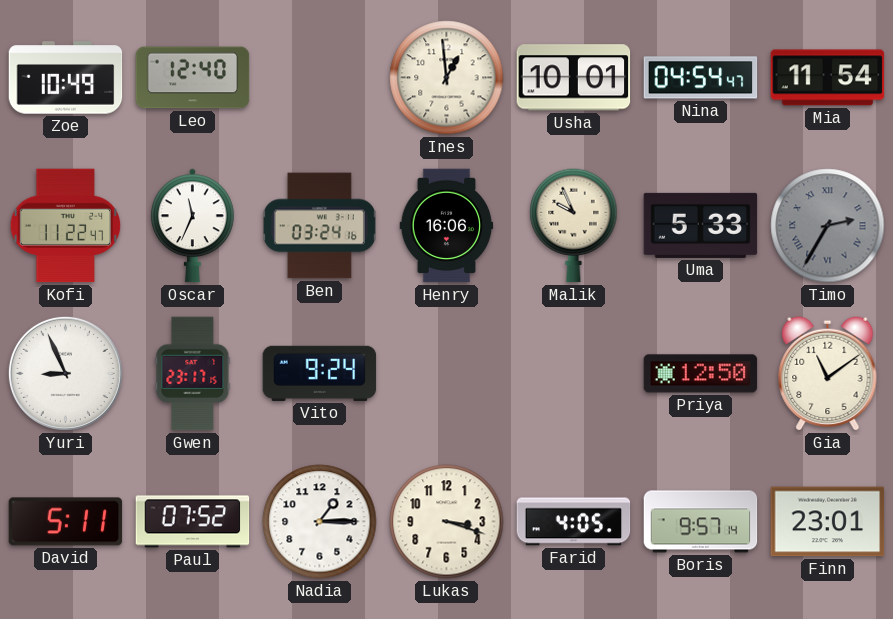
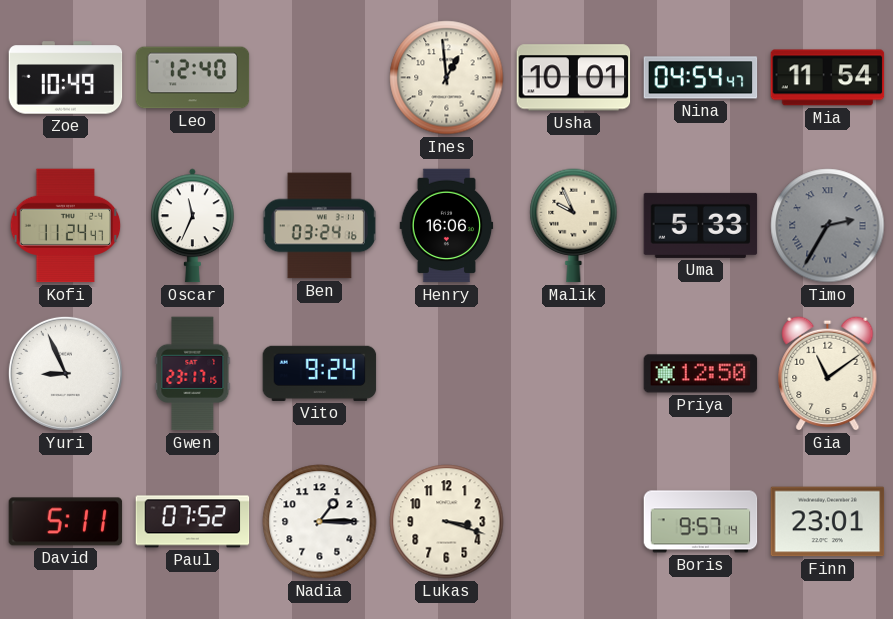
Kofi: 11:22 -> 11:24 (66, 226)
Farid: 4:05 -> none (574, 522)
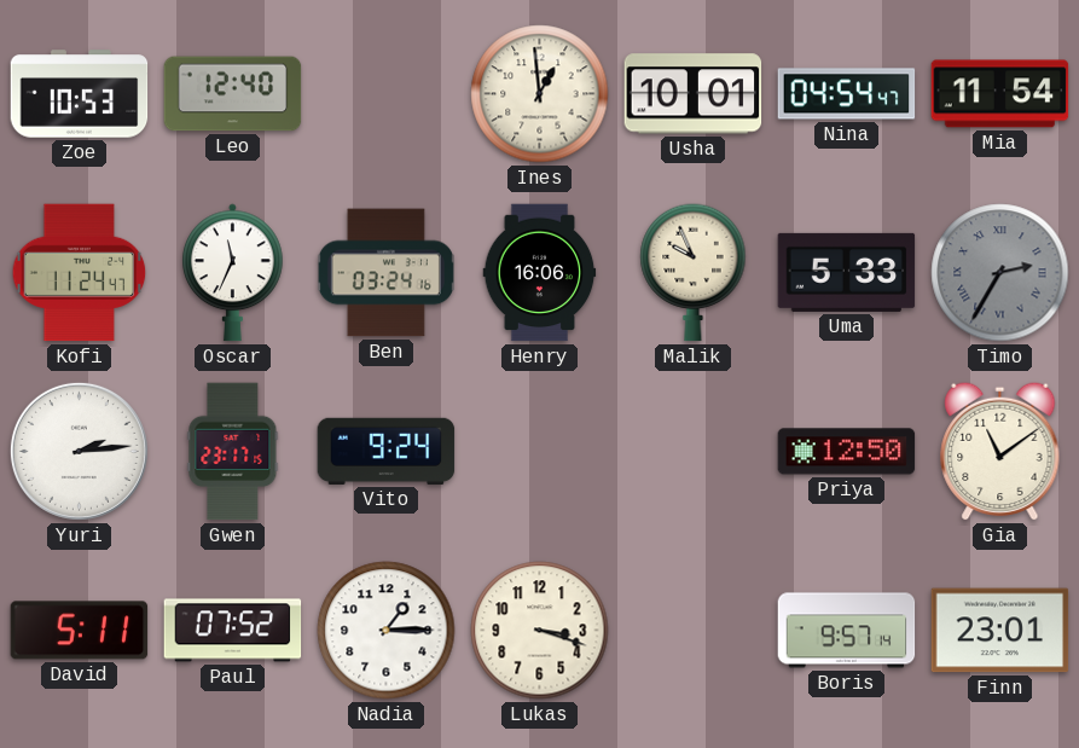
Zoe: 10:49 -> 10:53 (80, 94)
Yuri: 8:56 -> 2:14 (79, 451)
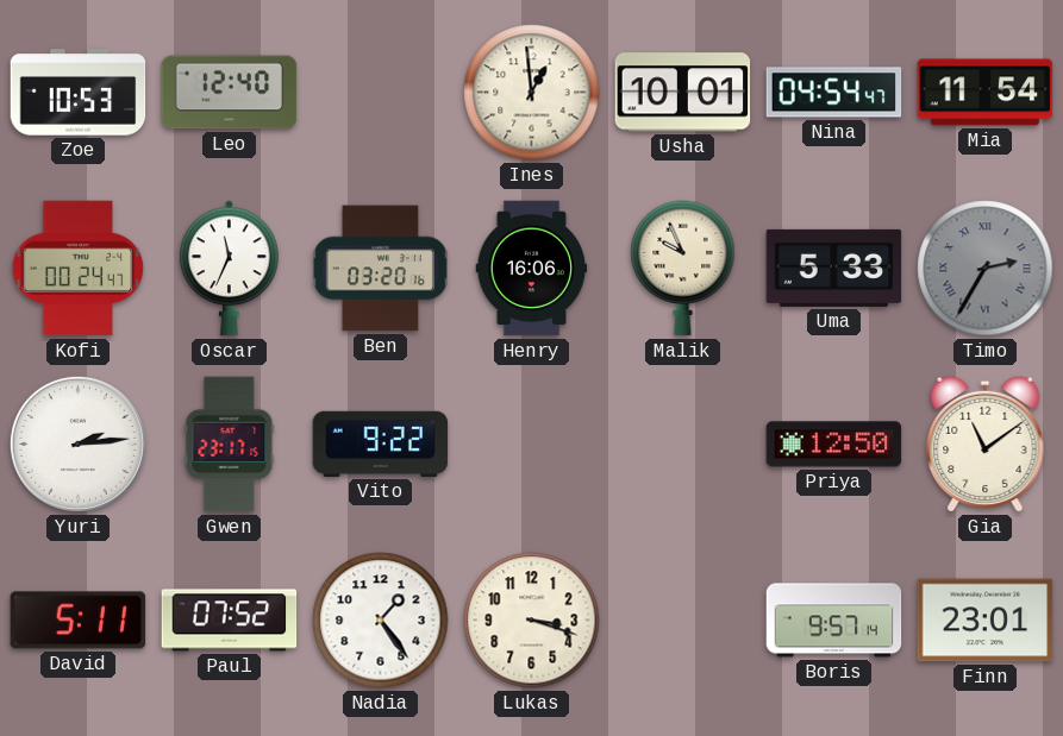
Kofi: 11:24 -> 00:24 (79, 269)
Ben: 03:24 -> 03:20 (380, 269)
Vito: 9:24 -> 9:22 (381, 444)
Nadia: 1:15 -> 1:24 (381, 621)
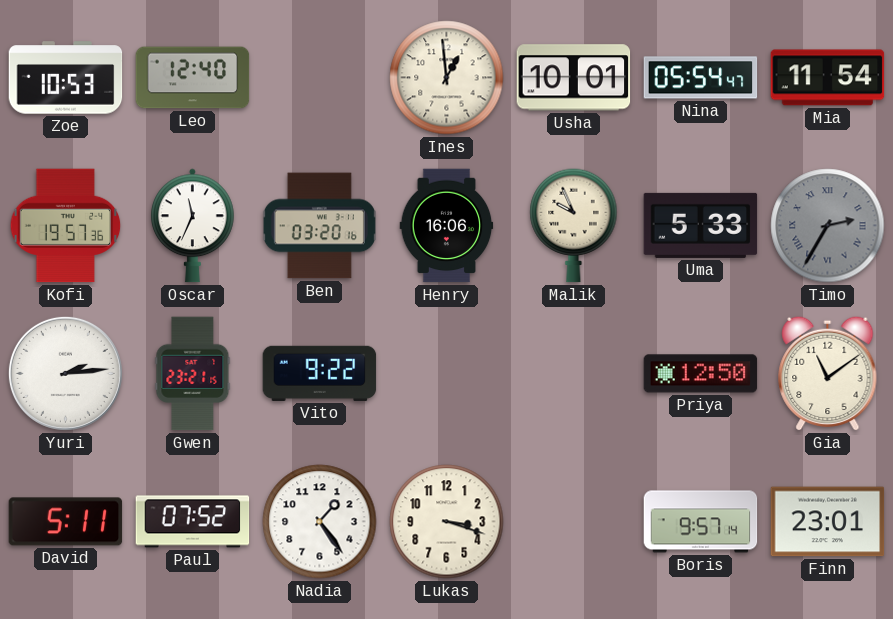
Nina: 04:54 -> 05:54 (701, 78)
Kofi: 00:24 -> 19:57 (66, 226)
Gwen: 23:17 -> 23:21 (193, 374)
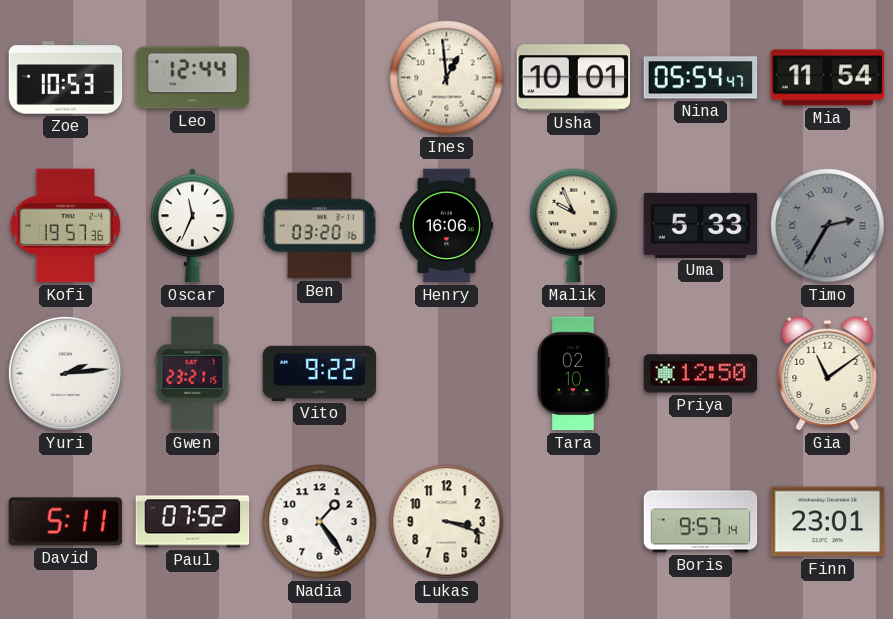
Leo: 12:40 -> 12:44 (193, 78)
Tara: none -> 02:10 (574, 374)
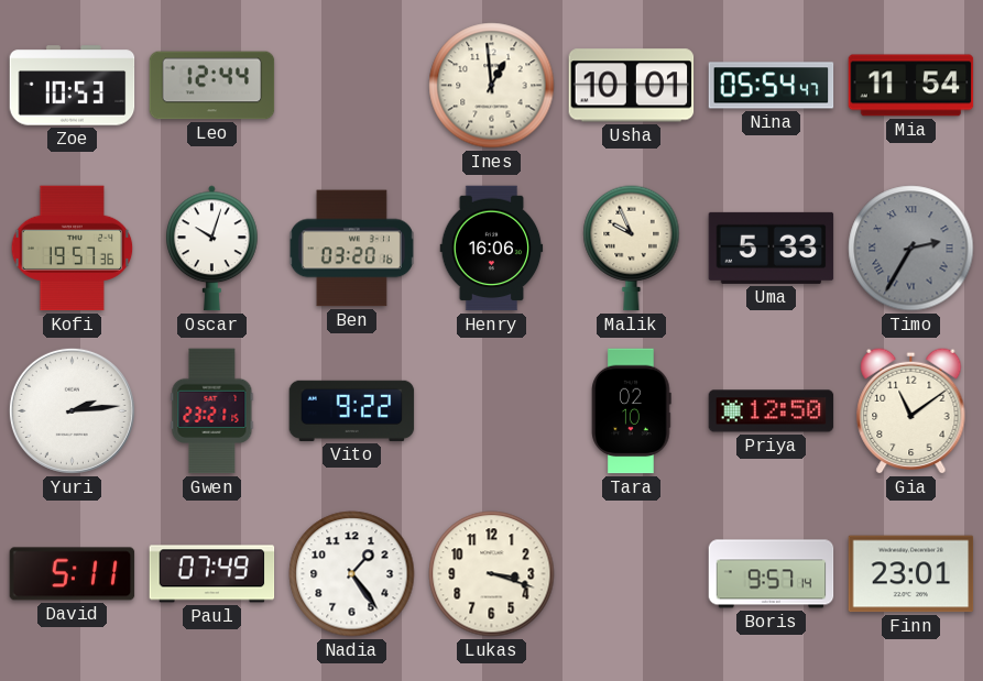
Oscar: 11:34 -> 10:03 (212, 249)
Paul: 07:52 -> 07:49 (212, 574)
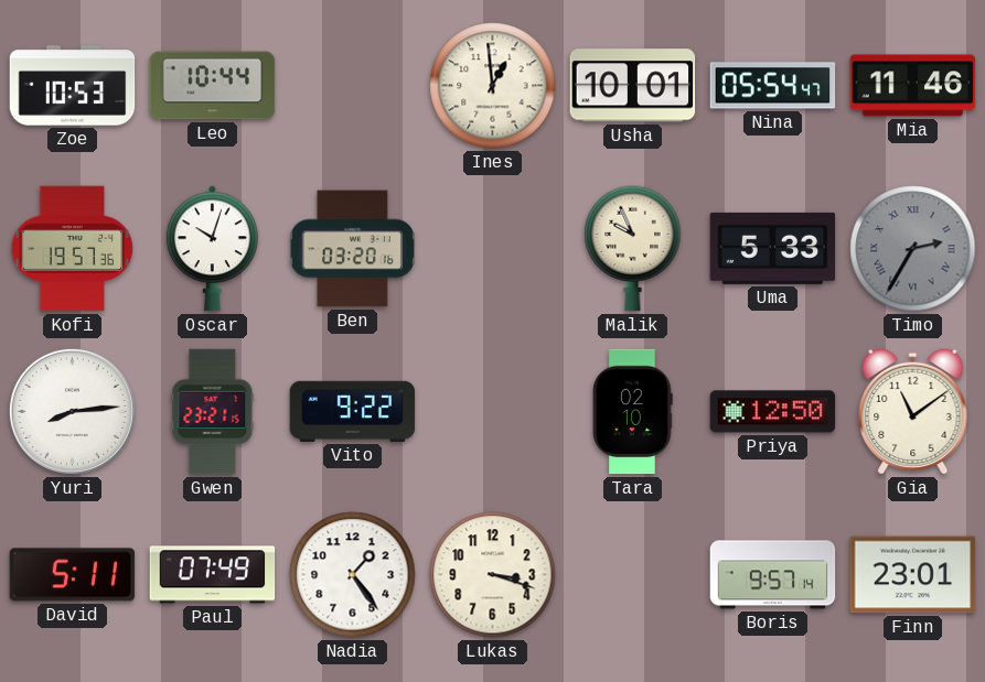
Leo: 12:44 -> 10:44 (213, 86)
Mia: 11:54 -> 11:46 (913, 86)
Henry: 16:06 -> none (492, 249)
Yuri: 2:14 -> 8:14 (72, 411)
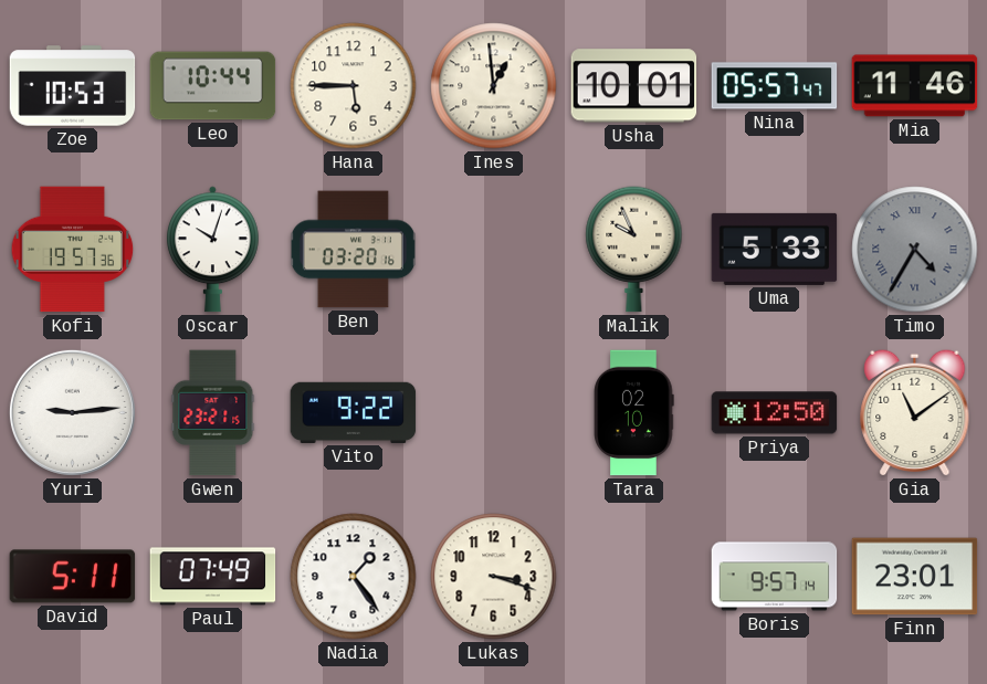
Hana: none -> 5:45 (354, 86)
Nina: 05:54 -> 05:57 (775, 86)
Timo: 2:35 -> 4:35 (915, 250)
Yuri: 8:14 -> 9:14 (72, 412)
